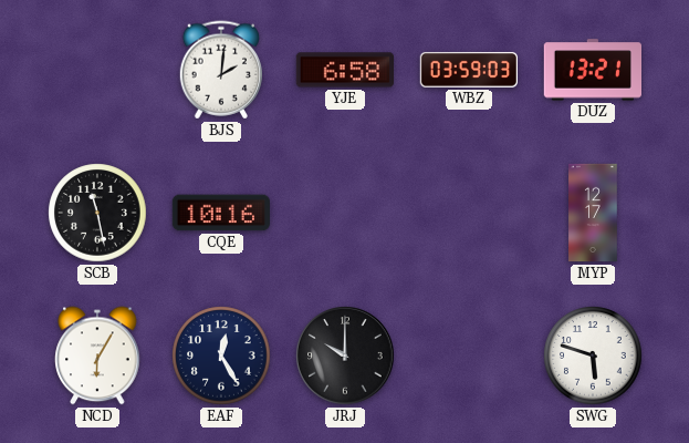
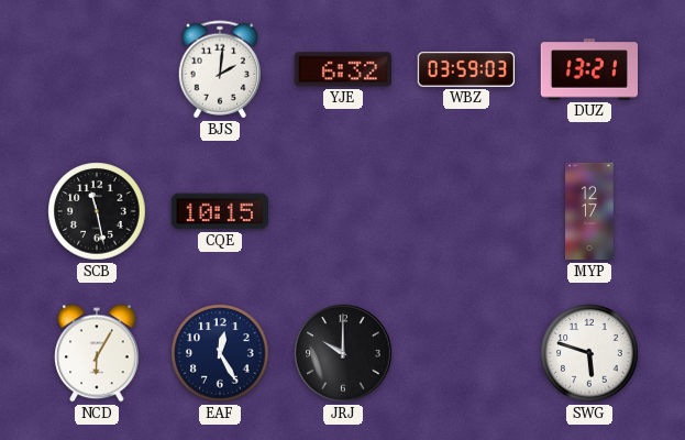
YJE: 6:58 -> 6:32 (342, 69)
CQE: 10:16 -> 10:15 (219, 211)
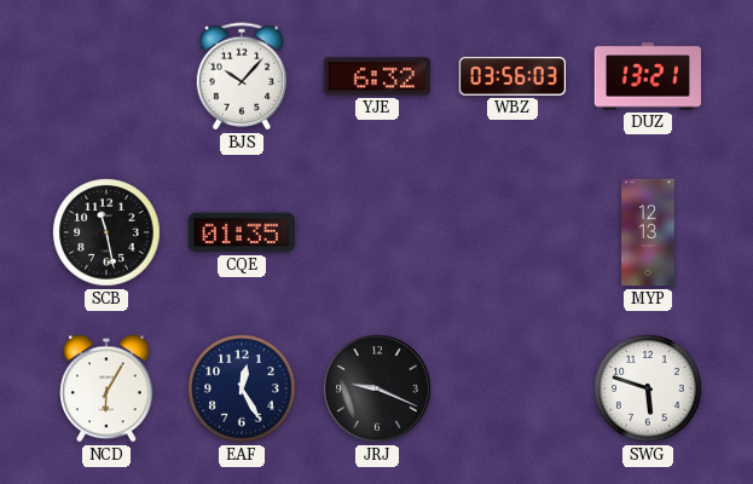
BJS: 2:01 -> 10:07 (241, 76)
WBZ: 03:59 -> 03:56 (511, 76)
CQE: 10:15 -> 01:35 (241, 232)
MYP: 12:17 -> 12:13 (648, 232)
JRJ: 10:00 -> 9:19 (377, 388)
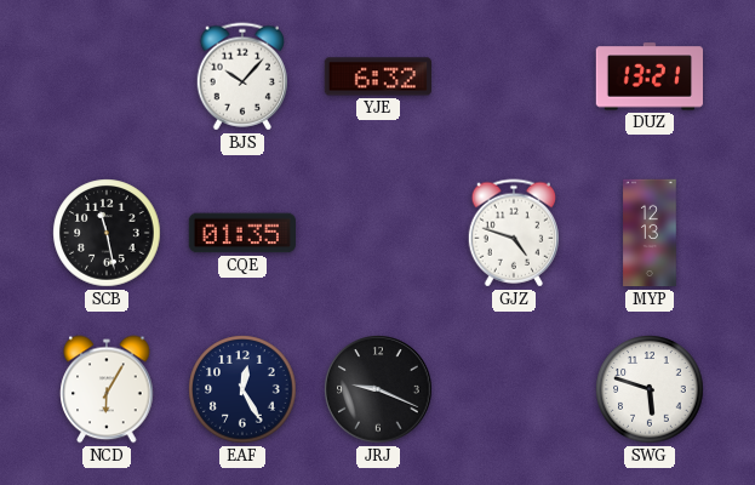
WBZ: 03:56 -> none (511, 76)
GJZ: none -> 4:48 (513, 233)
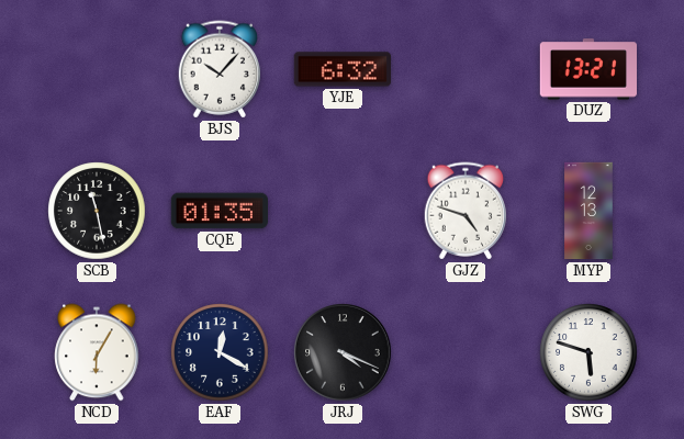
EAF: 12:25 -> 12:20 (220, 352)
JRJ: 9:19 -> 4:19 (343, 352)
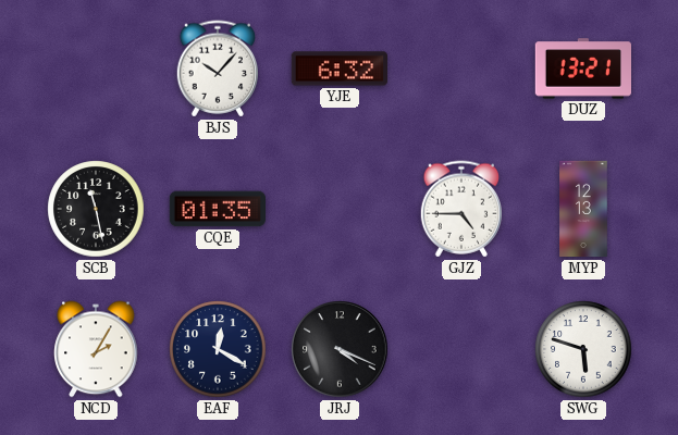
GJZ: 4:48 -> 4:45 (460, 209)
NCD: 6:05 -> 2:05 (96, 349)
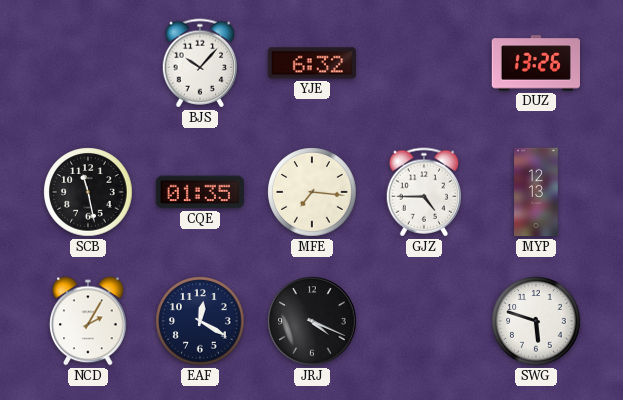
DUZ: 13:21 -> 13:26 (535, 63)
MFE: none -> 7:16 (312, 192)
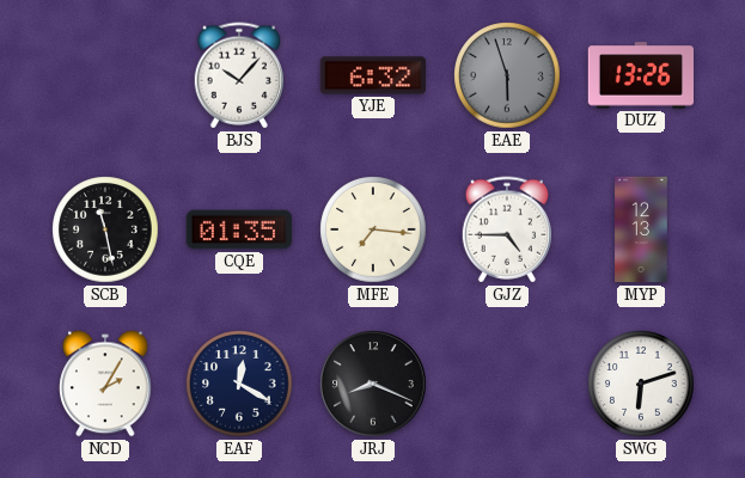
EAE: none -> 5:57 (507, 75)
JRJ: 4:19 -> 8:19 (373, 384)
SWG: 5:48 -> 6:12 (641, 384)
